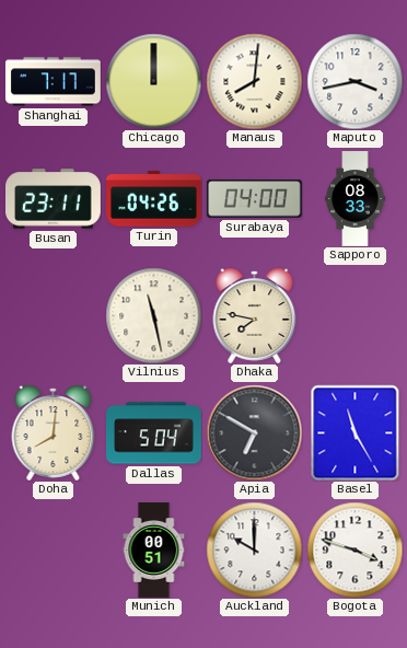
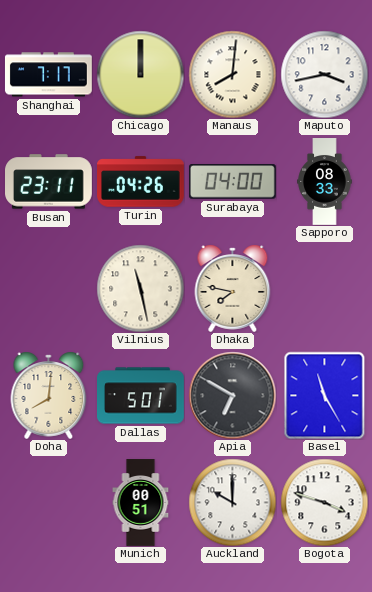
Dallas: 5:04 -> 5:01 (141, 396)
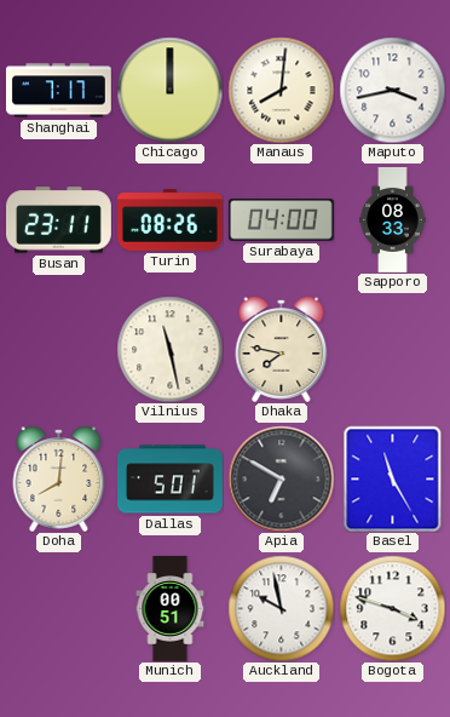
Turin: 04:26 -> 08:26 (171, 220)
Auckland: 10:00 -> 9:58 (281, 608)
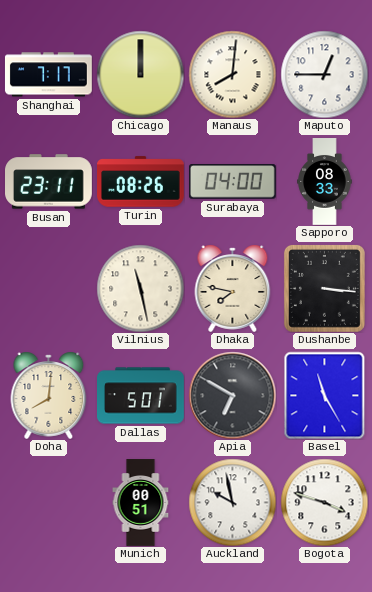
Maputo: 3:43 -> 12:45 (324, 74)
Dushanbe: none -> 3:16 (324, 288)
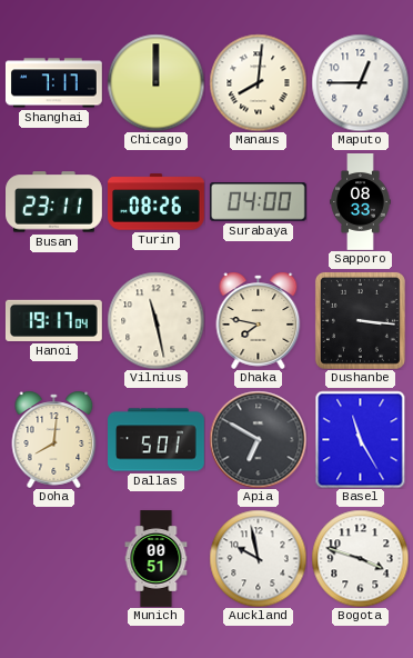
Hanoi: none -> 19:17 (53, 320)
